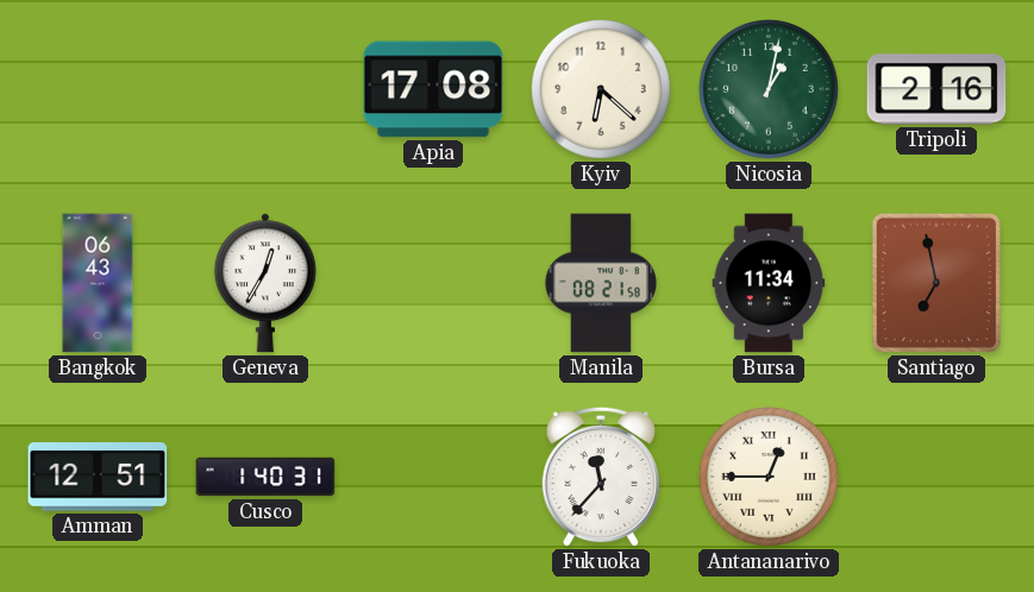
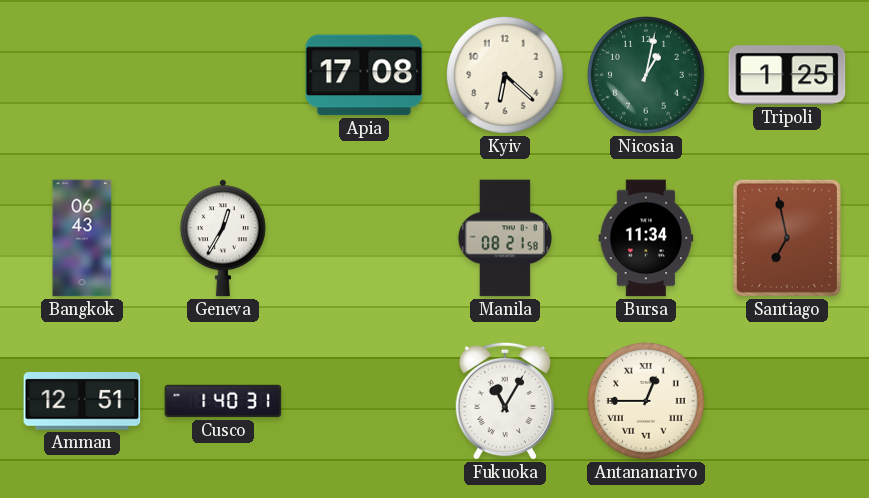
Tripoli: 2:16 -> 1:25 (787, 75)
Fukuoka: 11:37 -> 11:05 (504, 401)
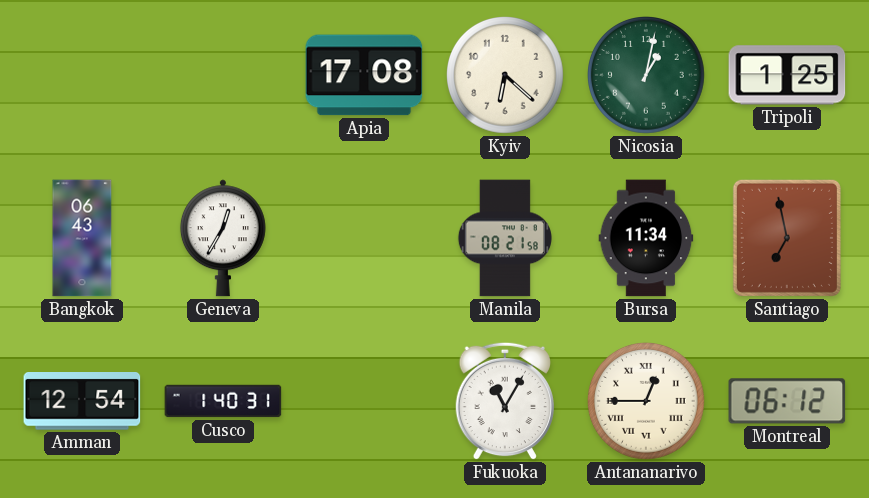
Amman: 12:51 -> 12:54 (82, 401)
Montreal: none -> 06:12 (787, 401)
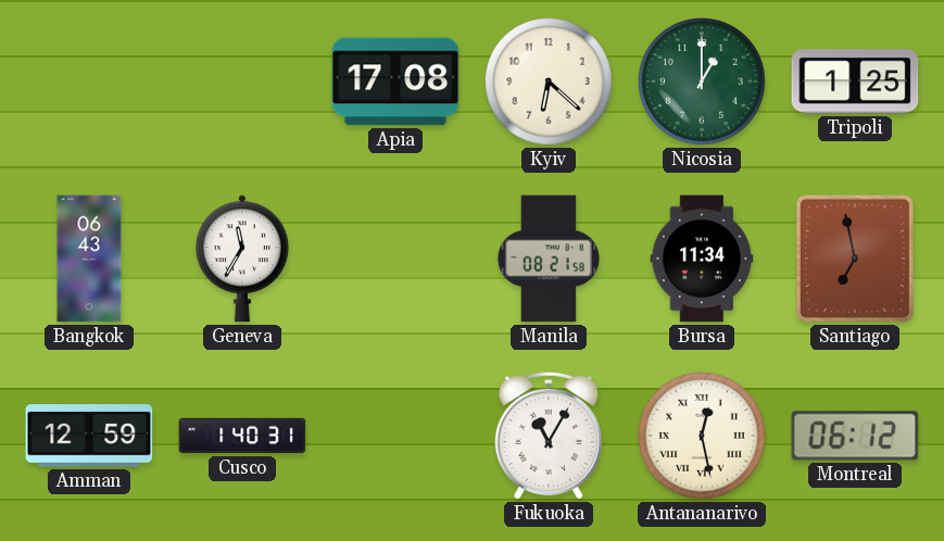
Nicosia: 1:02 -> 1:00 (703, 83)
Geneva: 12:35 -> 11:35 (242, 259)
Amman: 12:54 -> 12:59 (89, 436)
Antananarivo: 12:45 -> 12:28 (703, 437)
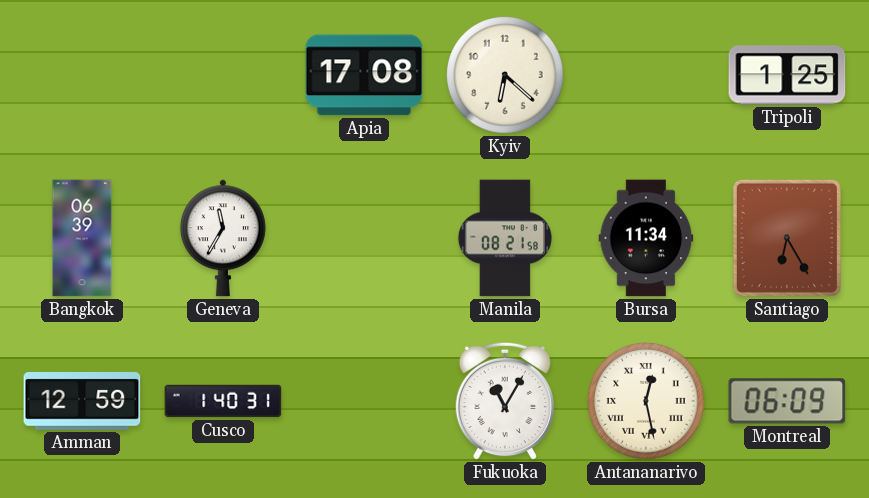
Nicosia: 1:00 -> none (703, 83)
Bangkok: 06:43 -> 06:39 (82, 238)
Santiago: 6:58 -> 6:25 (787, 238)
Montreal: 06:12 -> 06:09 (787, 401)
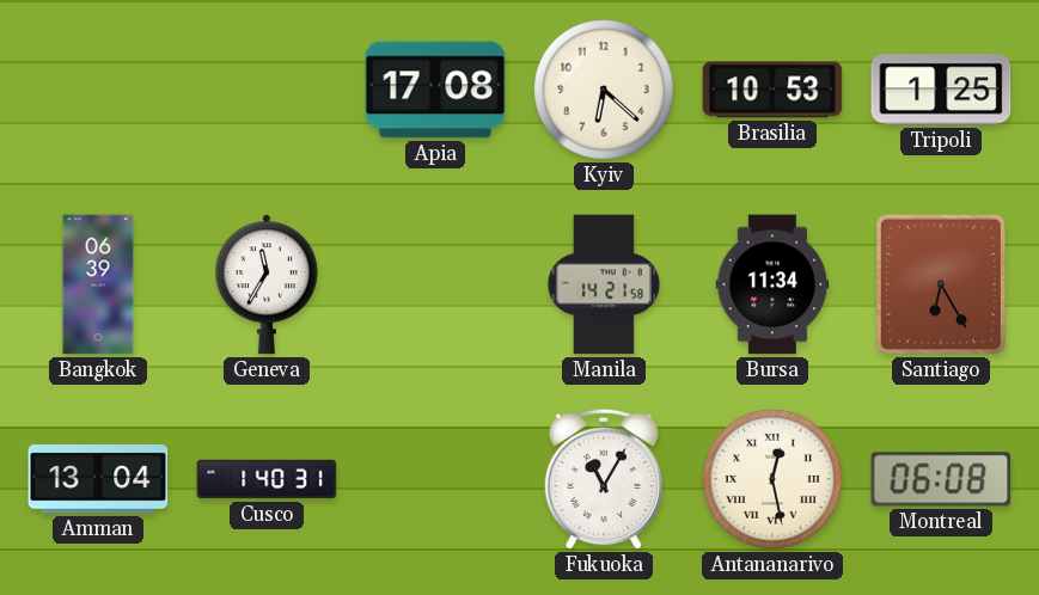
Brasilia: none -> 10:53 (772, 90)
Manila: 08:21 -> 14:21 (604, 284)
Amman: 12:59 -> 13:04 (98, 479)
Montreal: 06:09 -> 06:08 (941, 479)
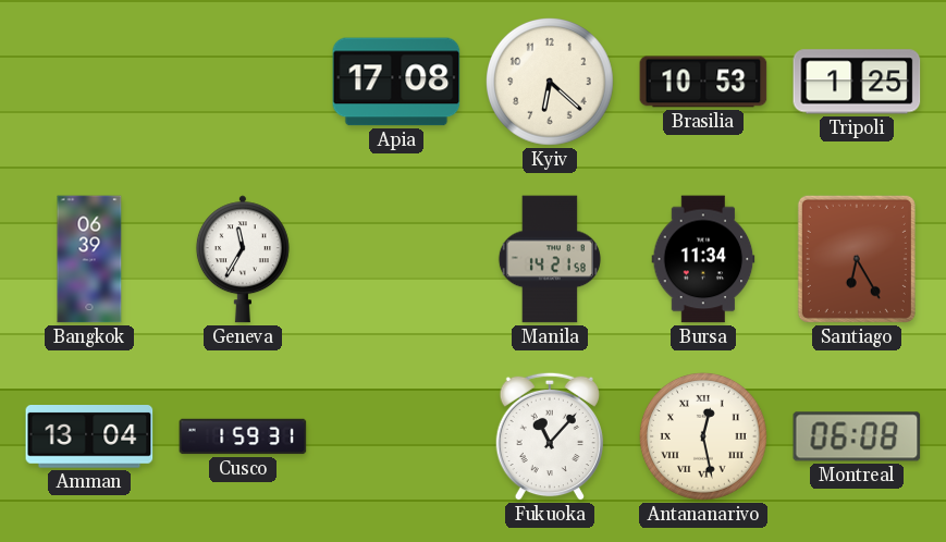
Cusco: 1:40 -> 1:59 (243, 436)
Fukuoka: 11:05 -> 11:07 (549, 436)
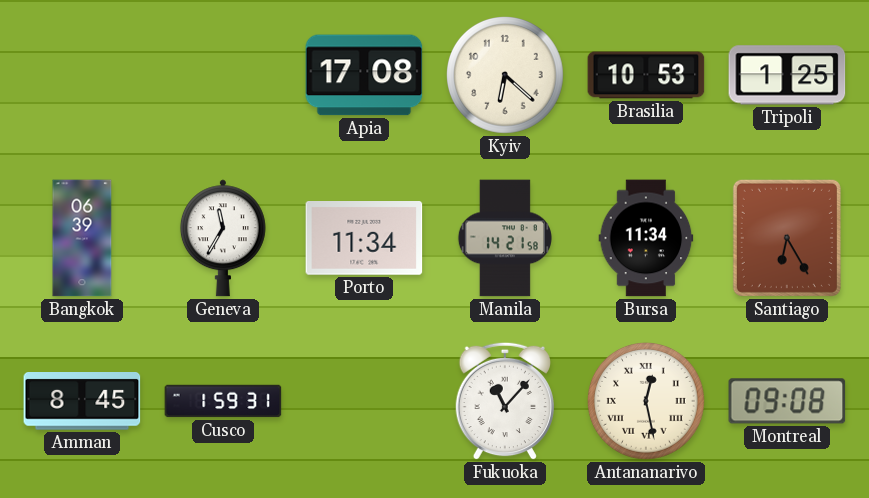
Porto: none -> 11:34 (364, 239)
Amman: 13:04 -> 8:45 (82, 401)
Montreal: 06:08 -> 09:08 (787, 401)
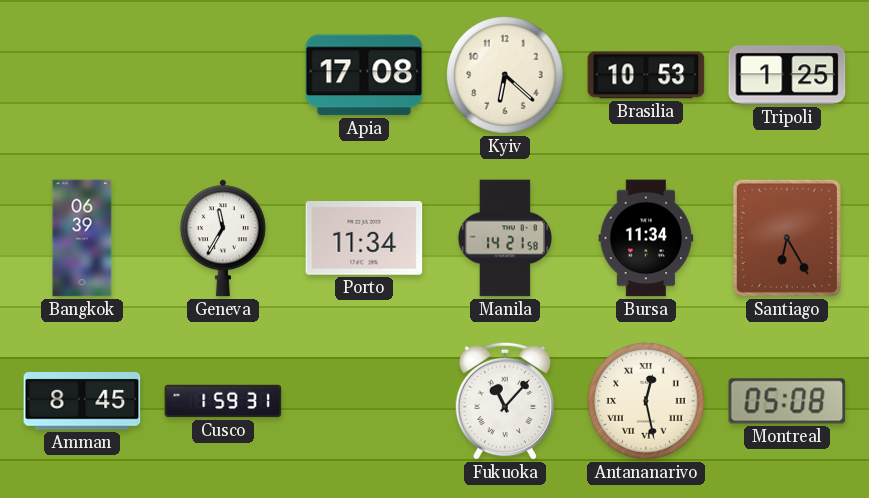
Montreal: 09:08 -> 05:08 (787, 401)
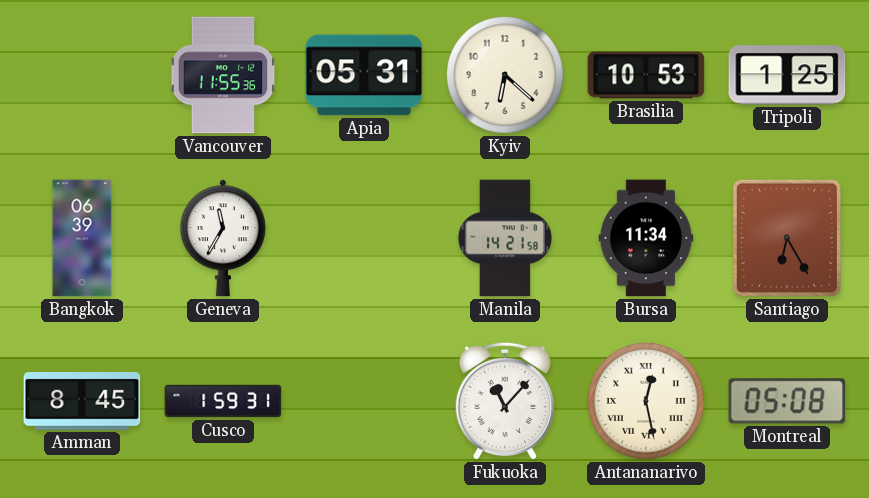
Vancouver: none -> 11:55 (223, 75)
Apia: 17:08 -> 05:31 (364, 75)
Porto: 11:34 -> none (364, 239)
